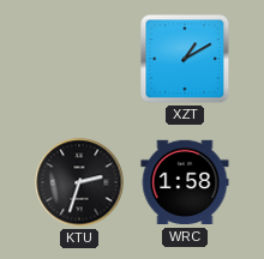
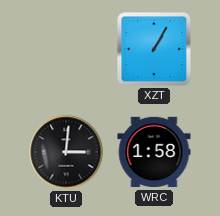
XZT: 1:10 -> 1:05 (154, 49)
KTU: 2:33 -> 3:01 (66, 152)
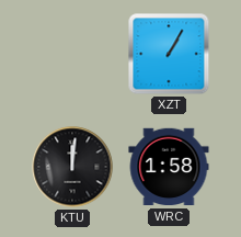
KTU: 3:01 -> 12:01 (72, 167)
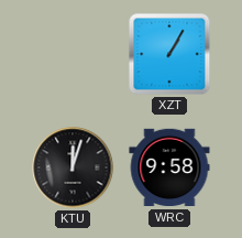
KTU: 12:01 -> 12:03 (73, 167)
WRC: 1:58 -> 9:58 (169, 167)
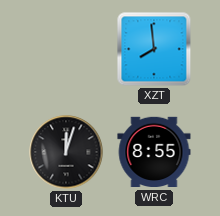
XZT: 1:05 -> 7:59 (154, 49)
WRC: 9:58 -> 8:55 (154, 152)
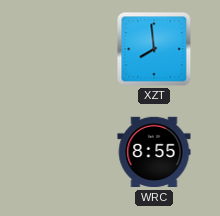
KTU: 12:03 -> none (66, 152)
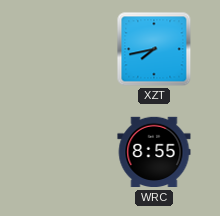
XZT: 7:59 -> 7:43 (154, 49)
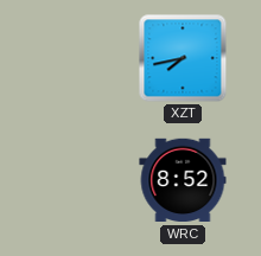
WRC: 8:55 -> 8:52 (183, 180)
